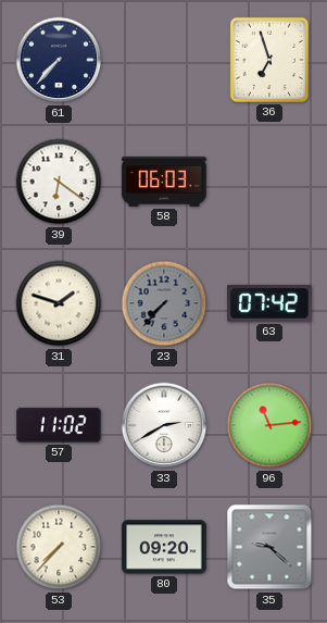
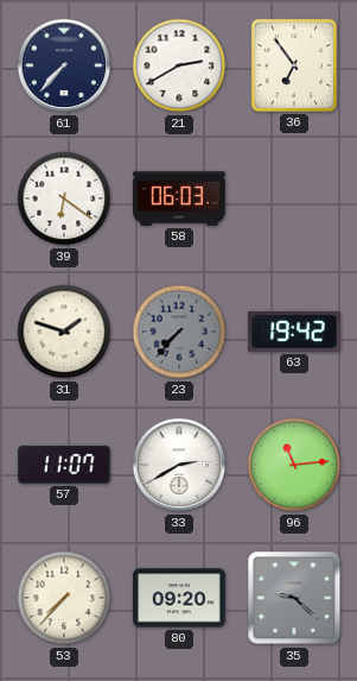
21: none -> 2:40 (179, 65)
36: 6:57 -> 6:54 (294, 65)
63: 07:42 -> 19:42 (294, 332)
57: 11:02 -> 11:07 (64, 465)
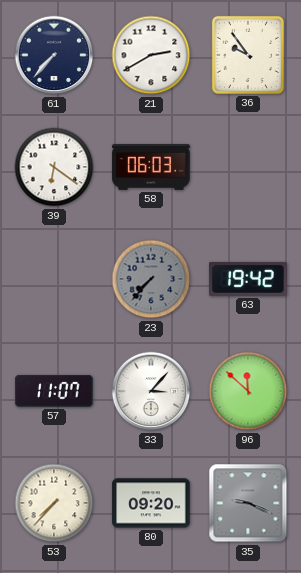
36: 6:54 -> 9:54 (248, 55)
31: 1:48 -> none (64, 332)
33: 2:40 -> 3:07 (151, 391)
96: 11:14 -> 11:52 (248, 391)
35: 9:22 -> 9:19 (248, 503)
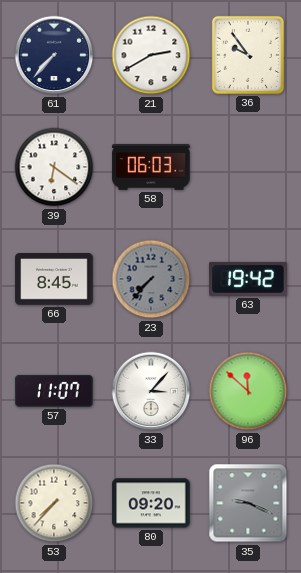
66: none -> 8:45 (54, 279)
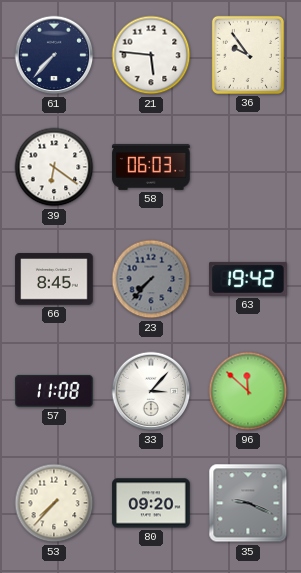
21: 2:40 -> 5:46 (151, 55)
57: 11:07 -> 11:08 (54, 391)
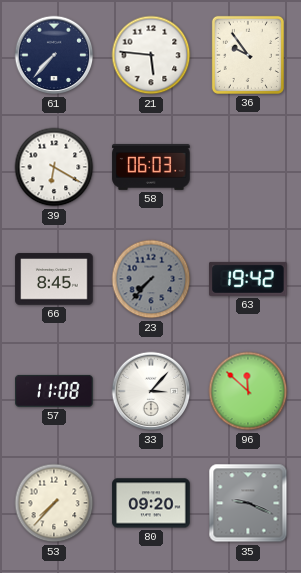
39: 6:21 -> 6:20 (54, 167)
